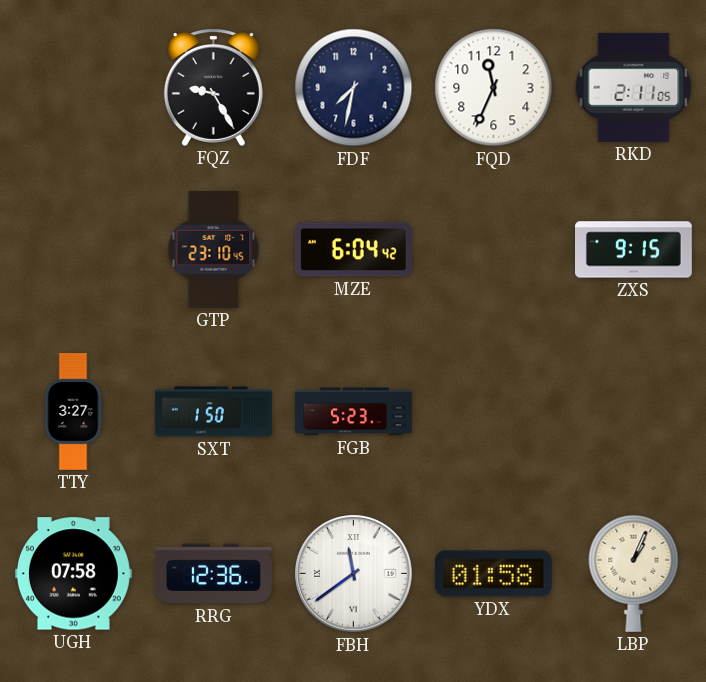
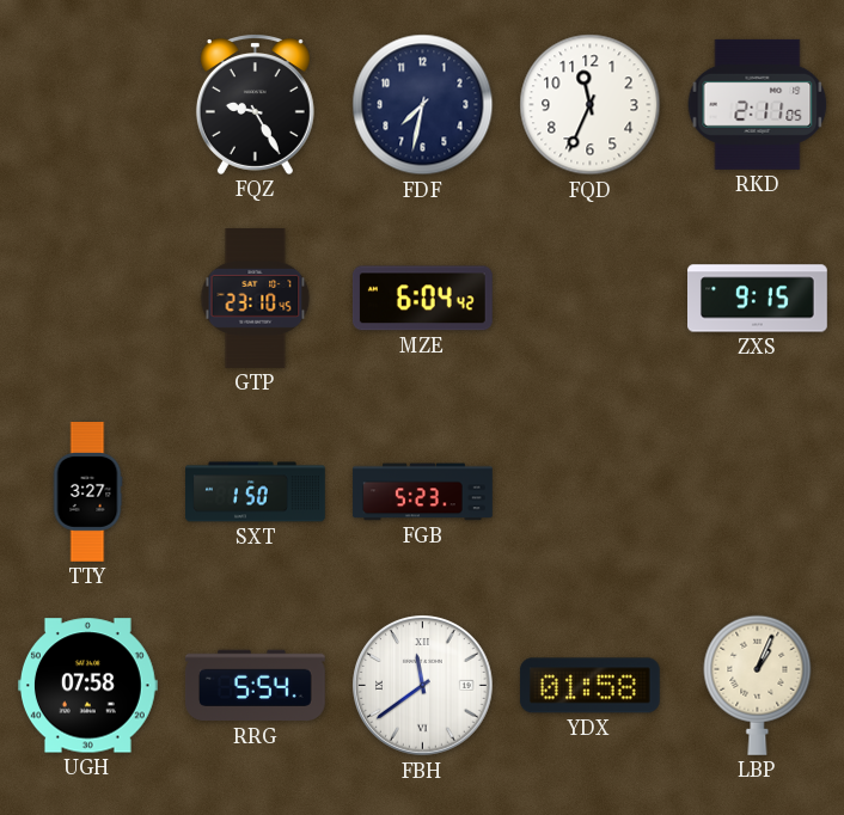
RRG: 12:36 -> 5:54 (255, 686)
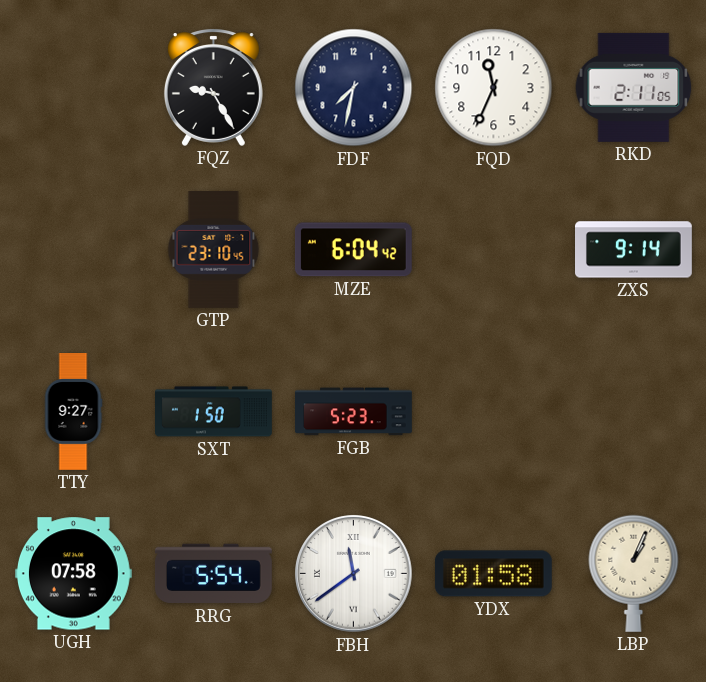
ZXS: 9:15 -> 9:14 (634, 250)
TTY: 3:27 -> 9:27 (73, 412)
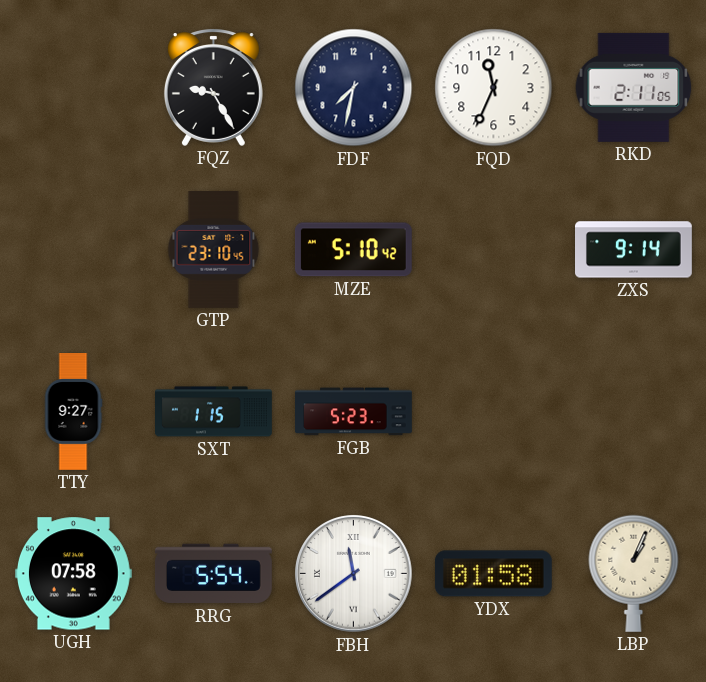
MZE: 6:04 -> 5:10 (353, 250)
SXT: 1:50 -> 1:15 (214, 412)
